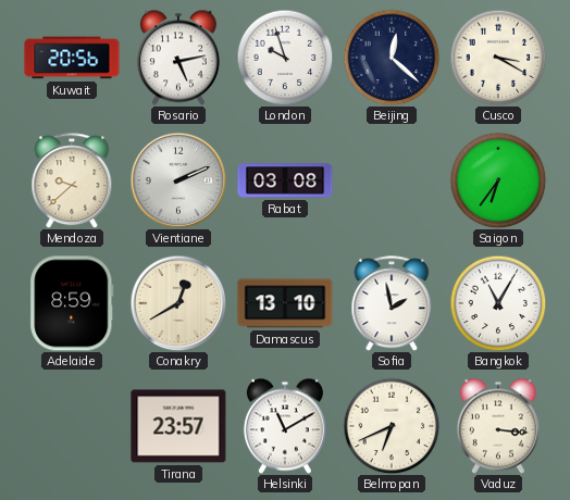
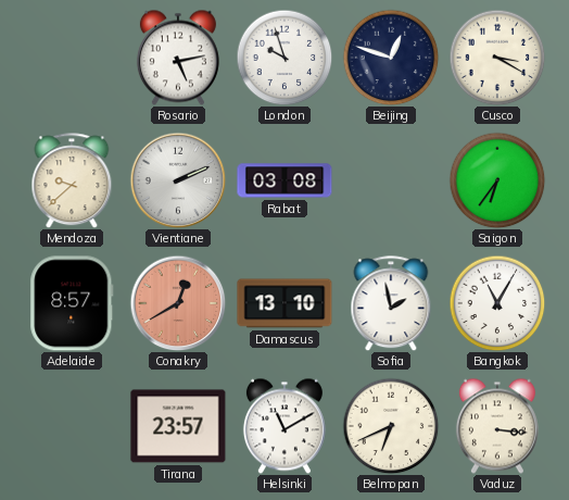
Kuwait: 20:56 -> none (72, 58)
Beijing: 12:22 -> 12:48 (391, 58)
Adelaide: 8:59 -> 8:57 (72, 303)
Conakry dial: cream -> salmon (178, 303)
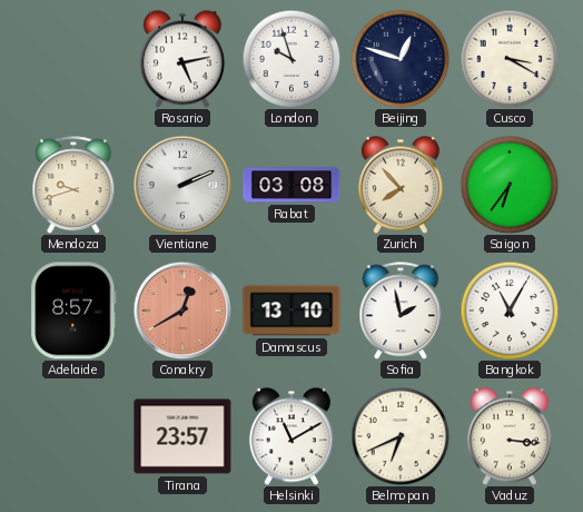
Mendoza: 9:38 -> 9:42 (73, 185)
Zurich: none -> 7:53 (401, 185)
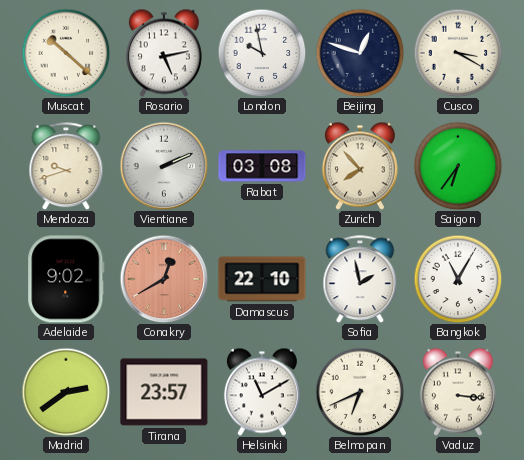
Muscat: none -> 10:22 (66, 53)
London: 9:57 -> 9:58 (262, 53)
Adelaide: 8:57 -> 9:02 (66, 279)
Damascus: 13:10 -> 22:10 (262, 279)
Madrid: none -> 2:39 (66, 392)
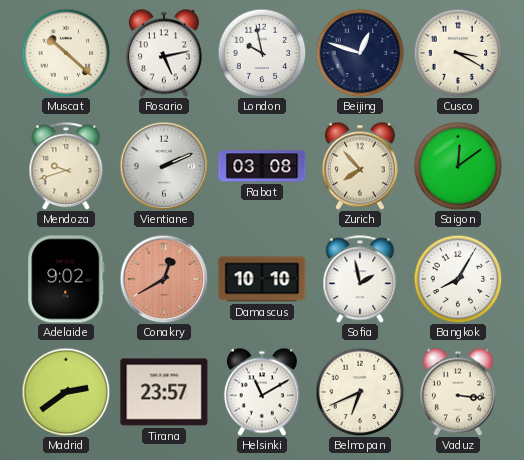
Saigon: 6:36 -> 12:09 (458, 166)
Damascus: 22:10 -> 10:10 (262, 279)
Bangkok: 11:05 -> 8:05 (458, 279)
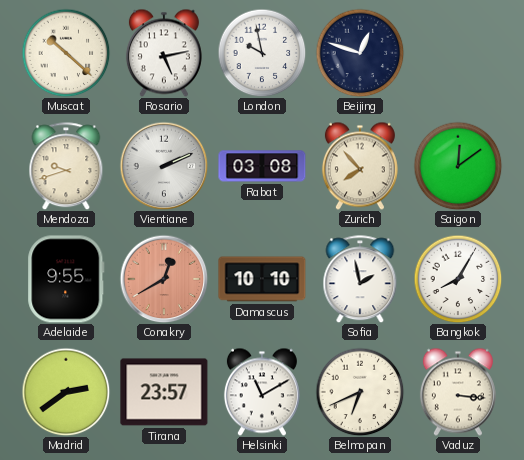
Cusco: 3:20 -> none (458, 53)
Adelaide: 9:02 -> 9:55 (66, 279)
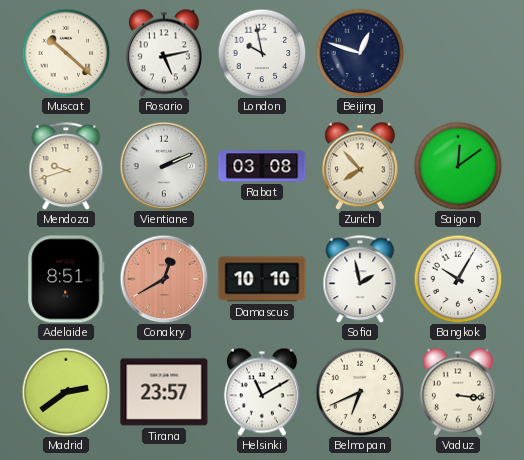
Adelaide: 9:55 -> 8:51 (66, 279)
Bangkok: 8:05 -> 10:05 (458, 279)
